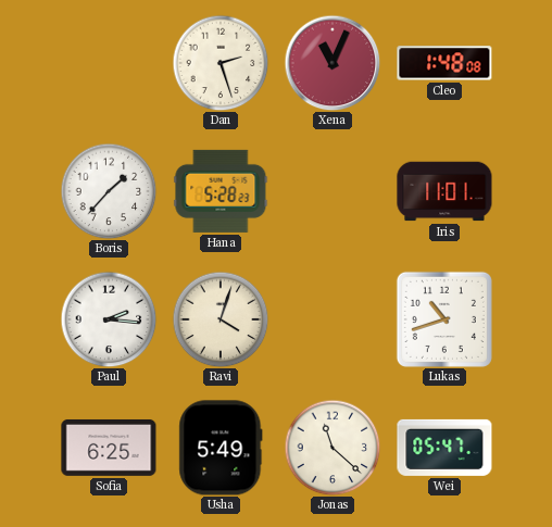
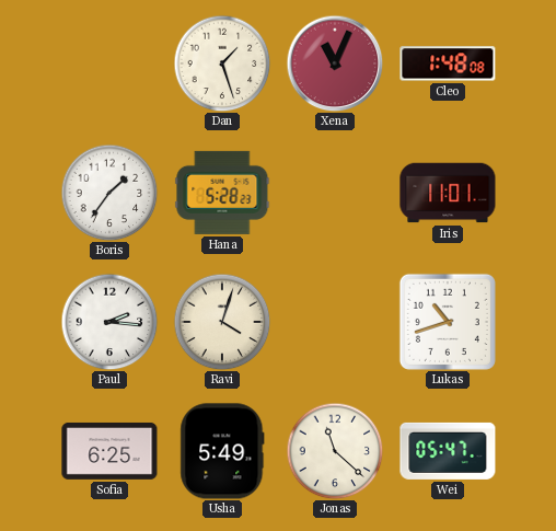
Dan: 2:27 -> 1:27 (222, 64)
Boris: 1:37 -> 1:36 (109, 193)
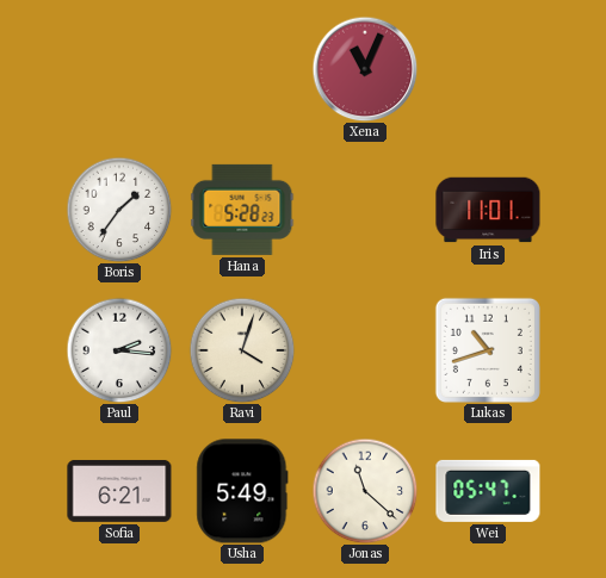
Dan: 1:27 -> none (222, 64)
Cleo: 1:48 -> none (448, 64)
Sofia: 6:25 -> 6:21 (119, 491)
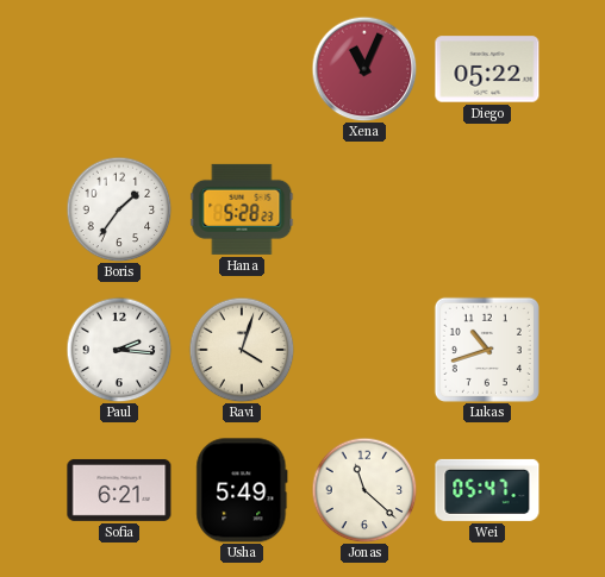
Diego: none -> 05:22 (487, 69)
Iris: 11:01 -> none (488, 210)
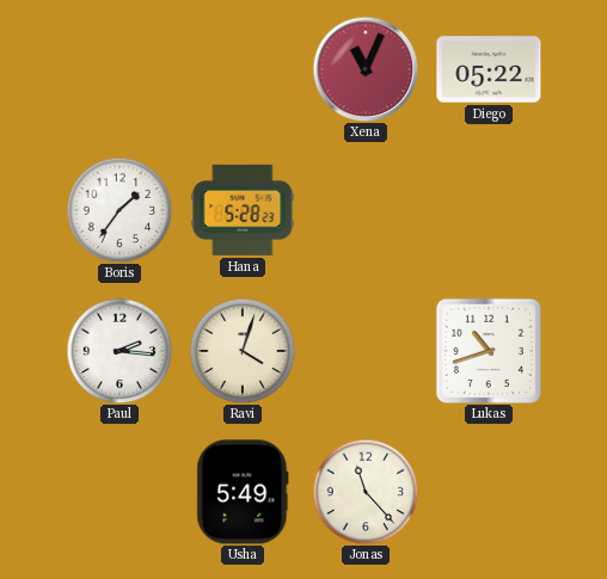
Sofia: 6:21 -> none (119, 490)
Jonas: 11:22 -> 11:23 (366, 492)
Wei: 05:47 -> none (487, 490)
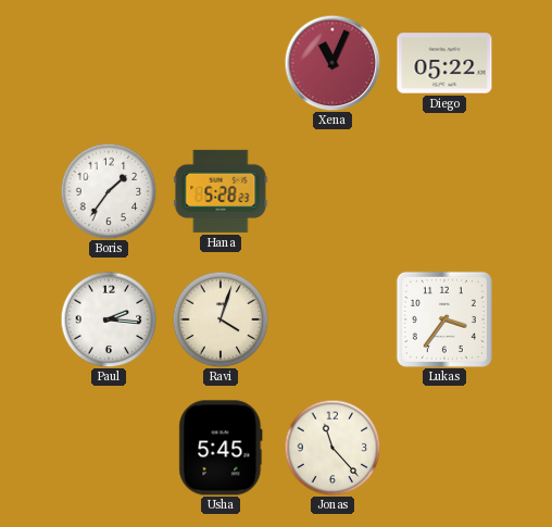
Lukas: 10:42 -> 3:36 (444, 319)
Usha: 5:49 -> 5:45 (221, 448)
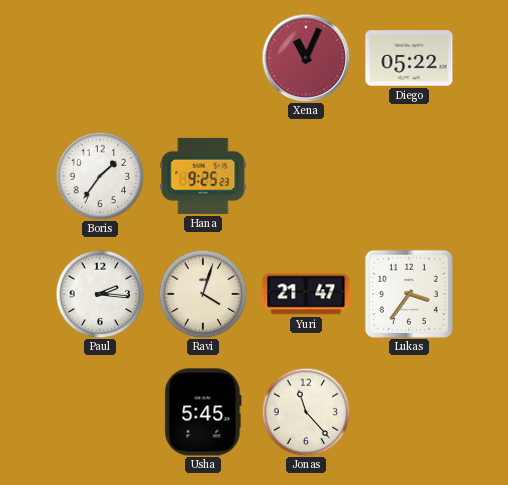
Hana: 5:28 -> 9:25 (203, 176)
Yuri: none -> 21:47 (306, 294)
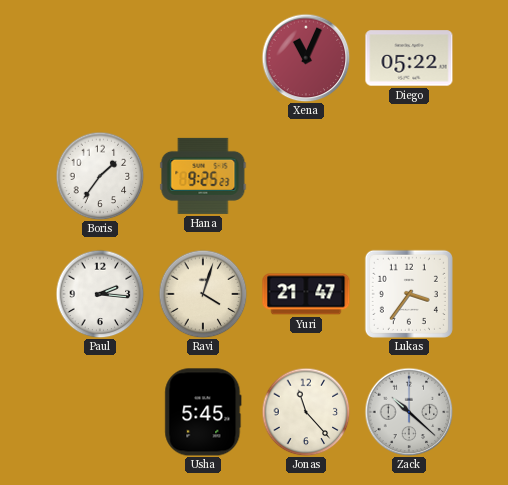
Zack: none -> 10:22 (409, 412)
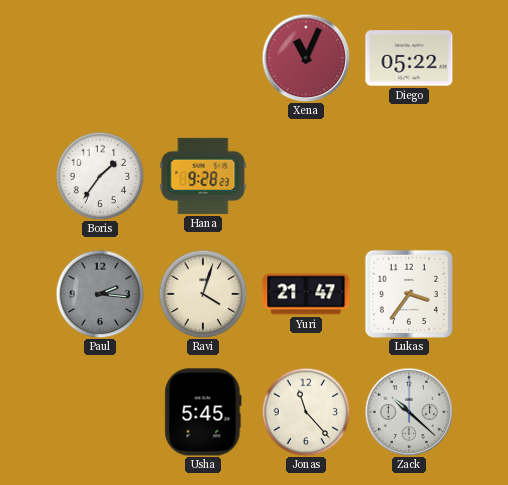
Hana: 9:25 -> 9:28 (203, 176)
Paul dial: white -> grey (100, 294)
